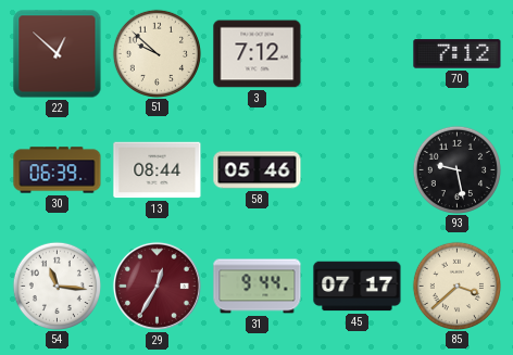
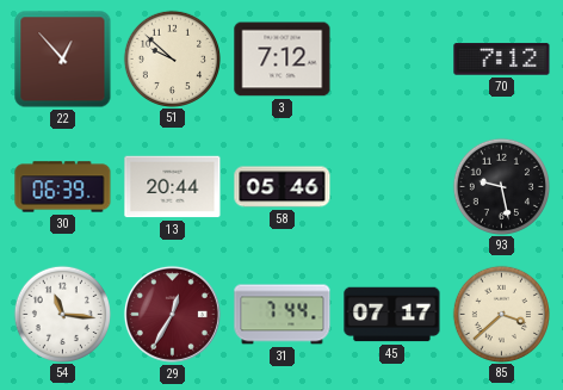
22: 12:52 -> 12:53 (63, 60)
13: 08:44 -> 20:44 (173, 187)
31: 9:44 -> 7:44 (283, 315)
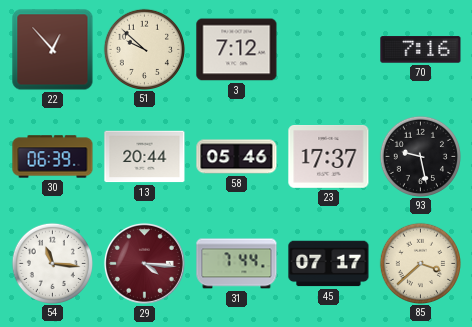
70: 7:12 -> 7:16 (421, 50)
23: none -> 17:37 (329, 157)
29: 12:35 -> 4:16 (144, 263)
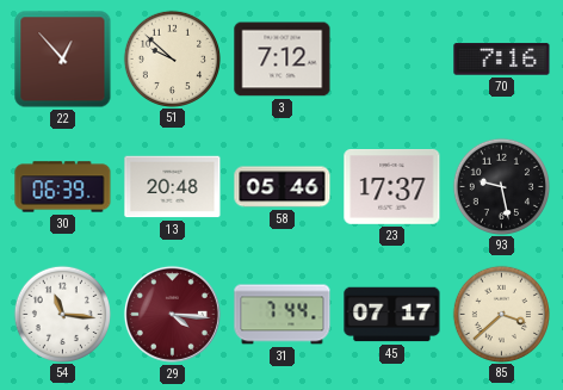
13: 20:44 -> 20:48 (173, 187)
